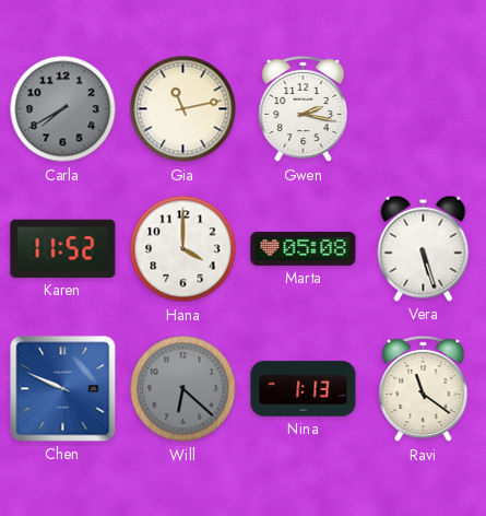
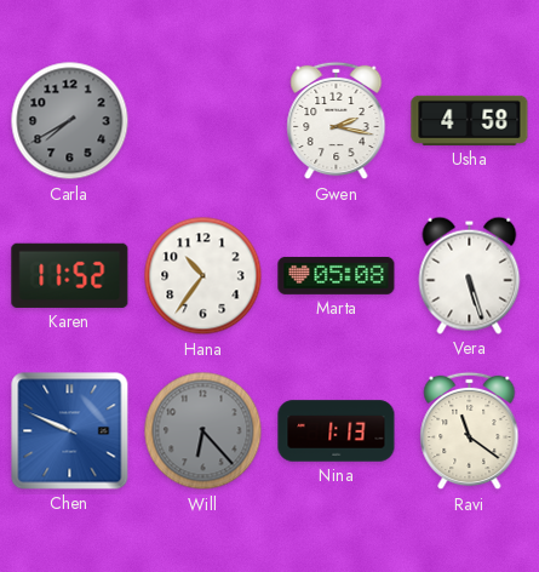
Gia: 11:13 -> none (183, 109)
Usha: none -> 4:58 (470, 120)
Hana: 4:00 -> 10:36 (203, 276)
Will: 6:22 -> 6:23 (203, 431)
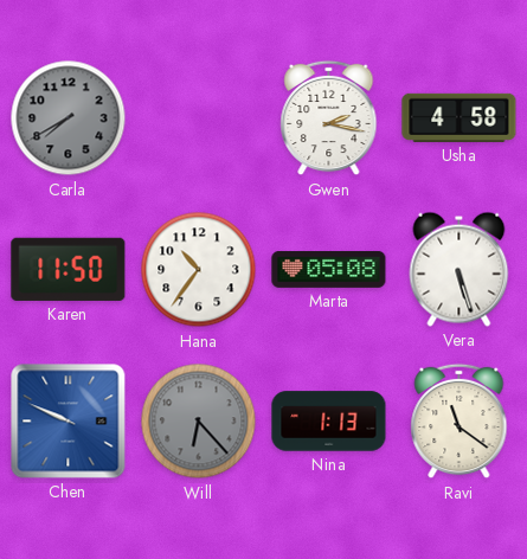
Karen: 11:52 -> 11:50 (69, 269)
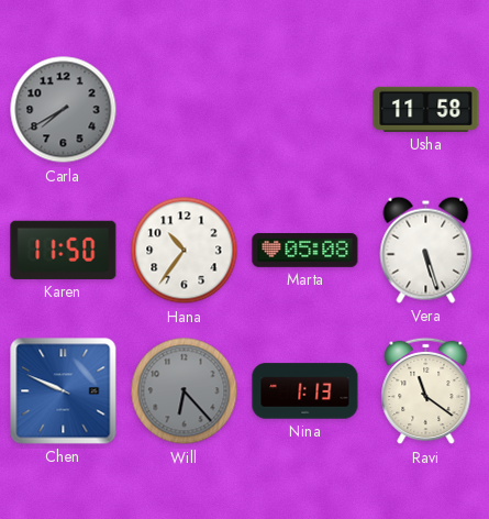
Gwen: 2:17 -> none (329, 118)
Usha: 4:58 -> 11:58 (426, 109)
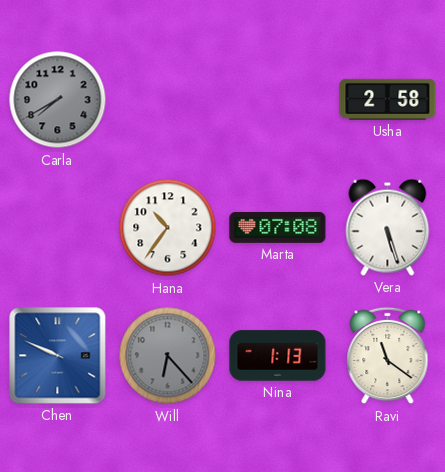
Usha: 11:58 -> 2:58 (388, 99)
Karen: 11:50 -> none (64, 250)
Marta: 05:08 -> 07:08 (278, 227)
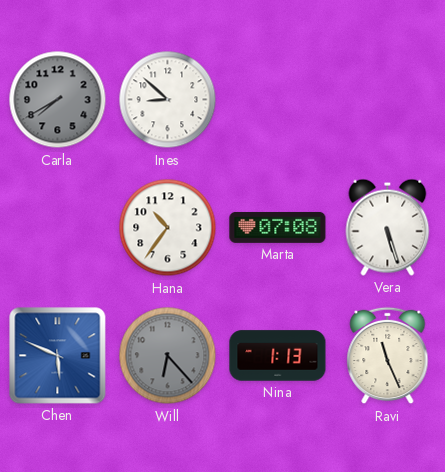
Ines: none -> 8:52 (168, 100)
Usha: 2:58 -> none (388, 99)
Chen: 9:49 -> 5:49 (58, 356)
Ravi: 11:21 -> 11:26 (388, 356)
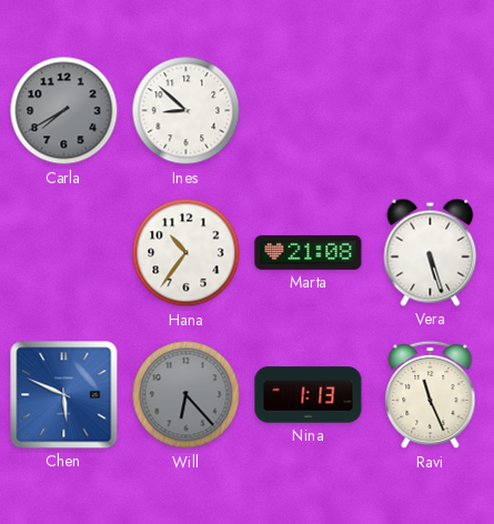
Marta: 07:08 -> 21:08 (309, 252)
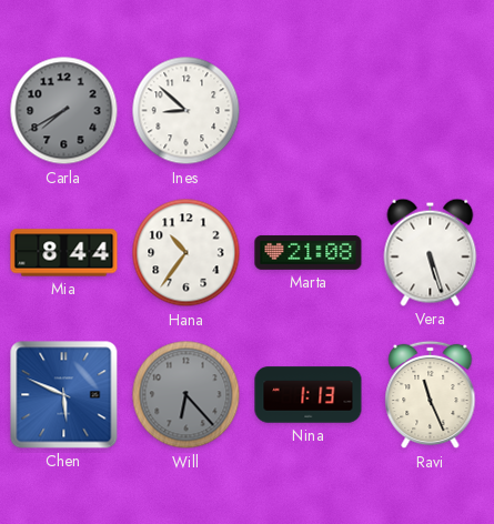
Mia: none -> 8:44 (64, 253)
